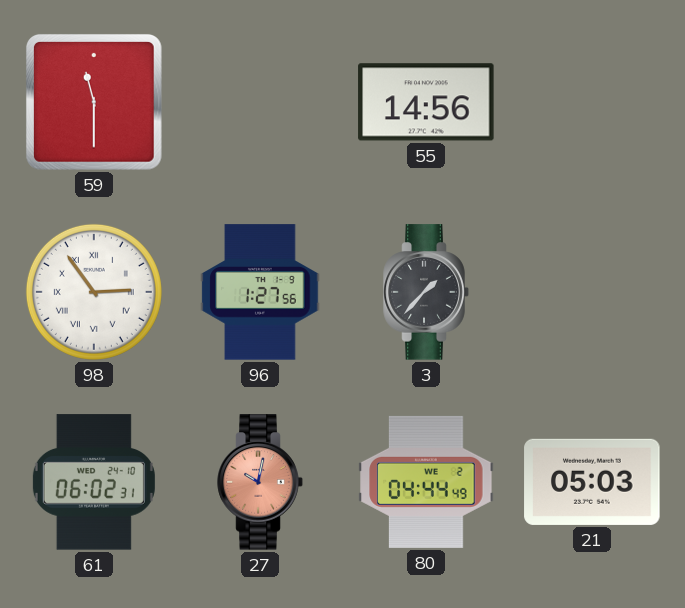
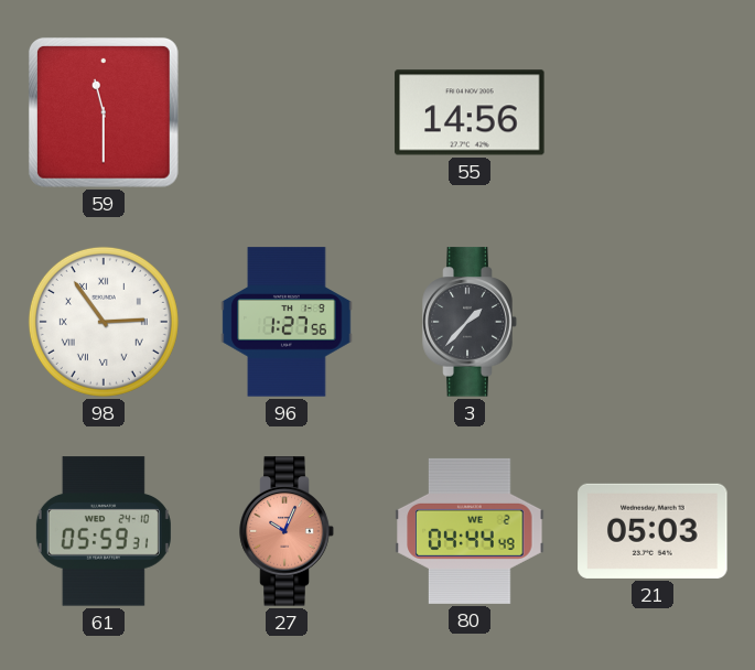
61: 06:02 -> 05:59 (104, 531)
27: 10:02 -> 10:04 (287, 531)
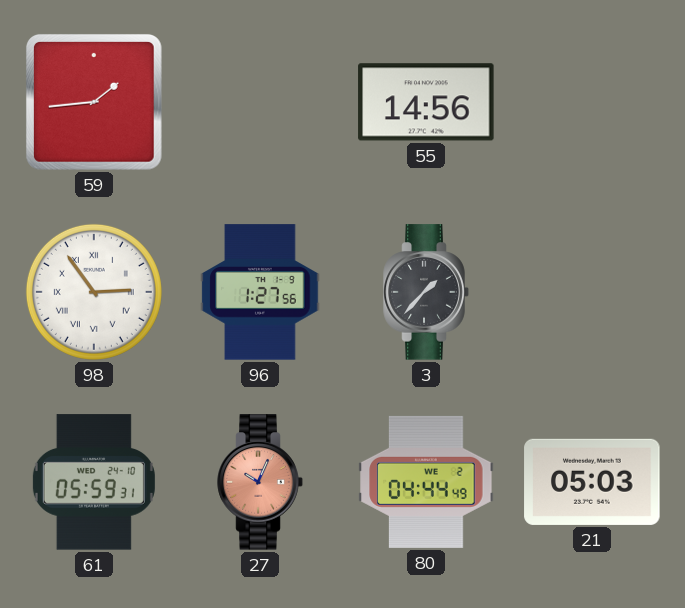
59: 11:30 -> 1:44 (94, 102)
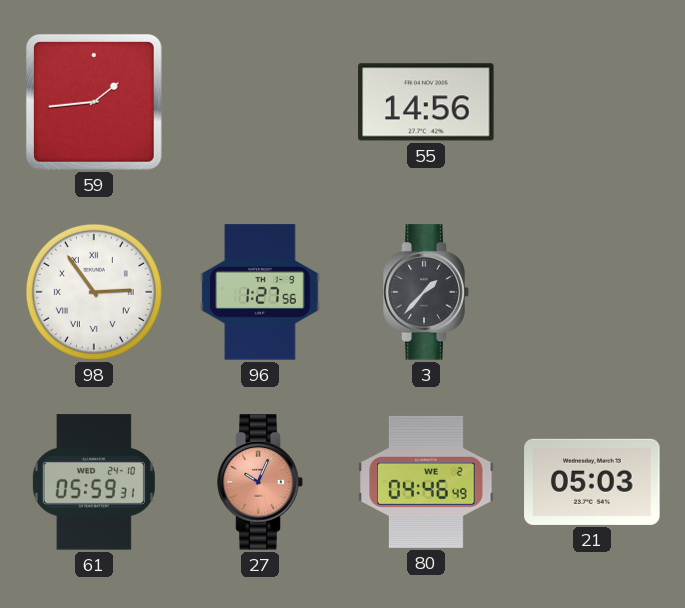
80: 04:44 -> 04:46 (426, 482)
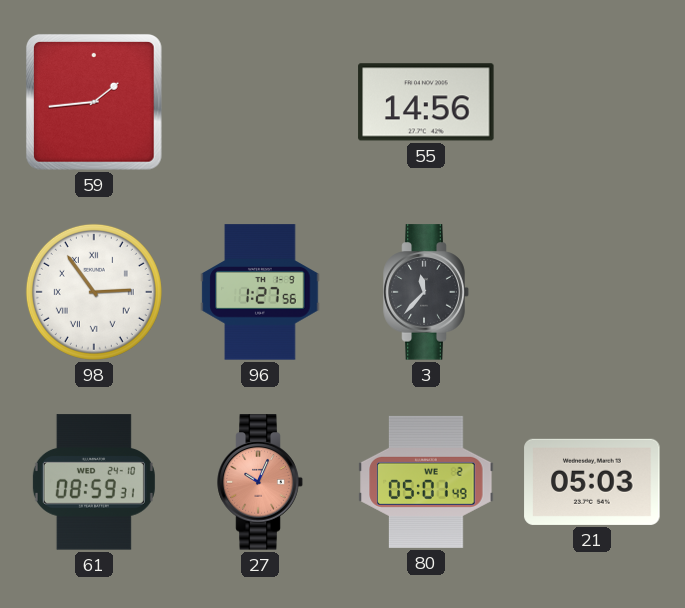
3: 1:37 -> 11:37 (426, 292)
61: 05:59 -> 08:59 (94, 482)
80: 04:46 -> 05:01 (426, 482)
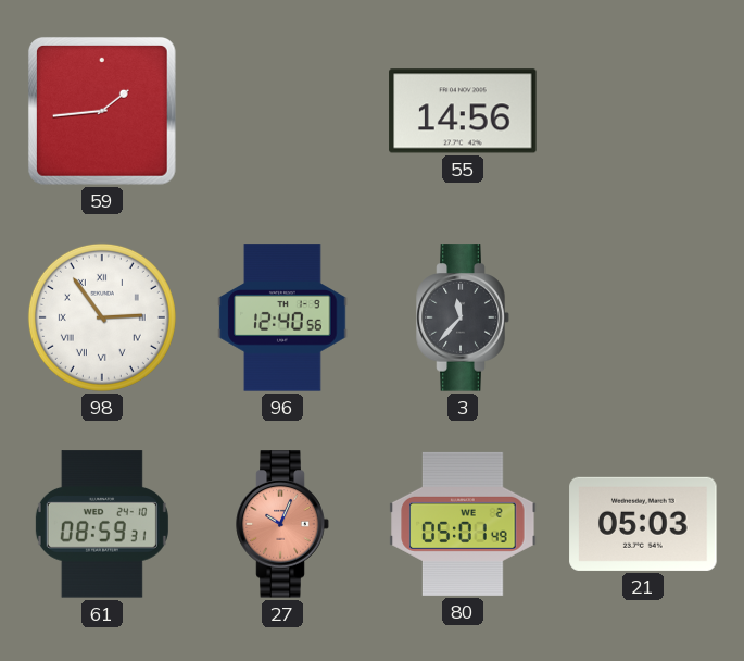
96: 1:27 -> 12:40 (282, 317)
